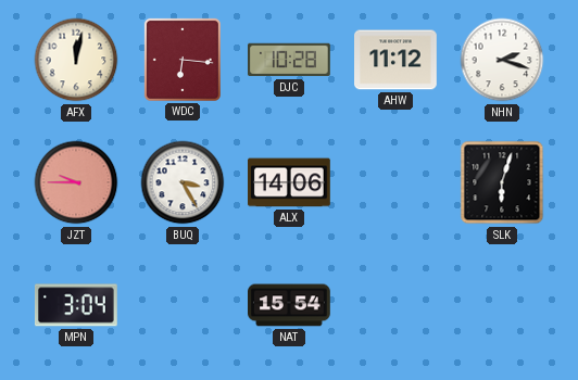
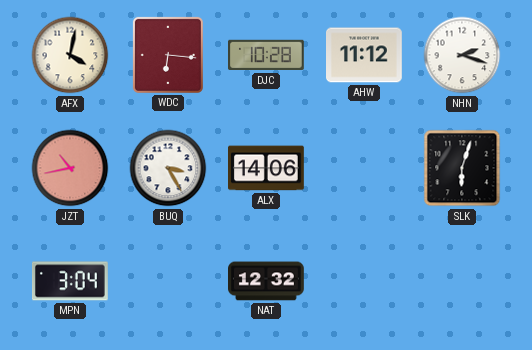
AFX: 12:02 -> 4:02 (70, 55)
JZT: 9:45 -> 10:43 (70, 168)
NAT: 15:54 -> 12:32 (267, 281)
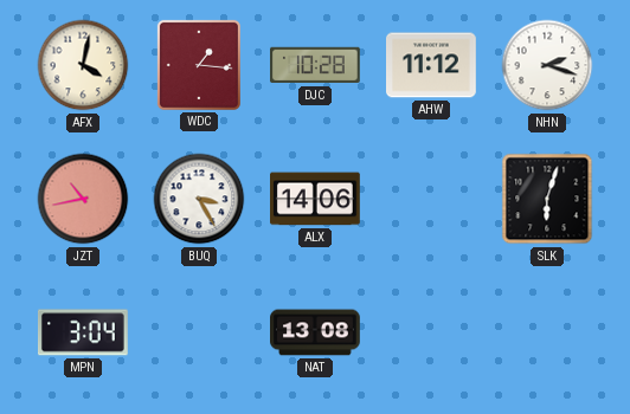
WDC: 6:16 -> 1:16 (199, 65)
NAT: 12:32 -> 13:08 (316, 332)
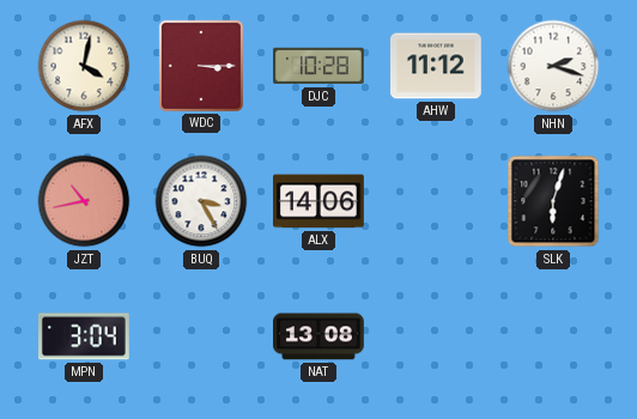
WDC: 1:16 -> 3:15 (201, 66)
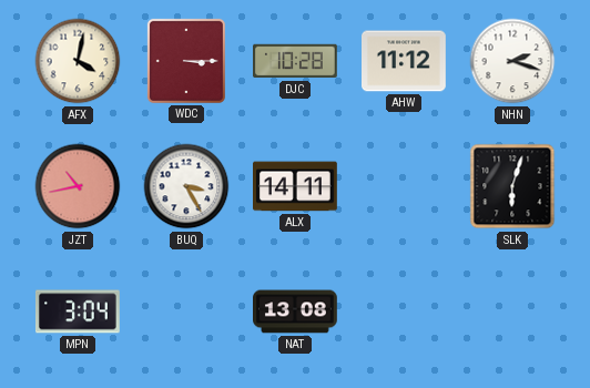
ALX: 14:06 -> 14:11 (296, 186)
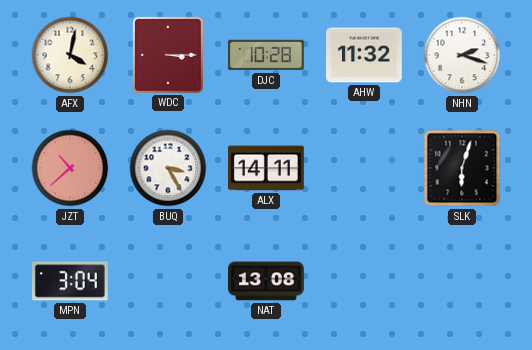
AHW: 11:12 -> 11:32 (365, 55)
JZT: 10:43 -> 10:38 (70, 168)
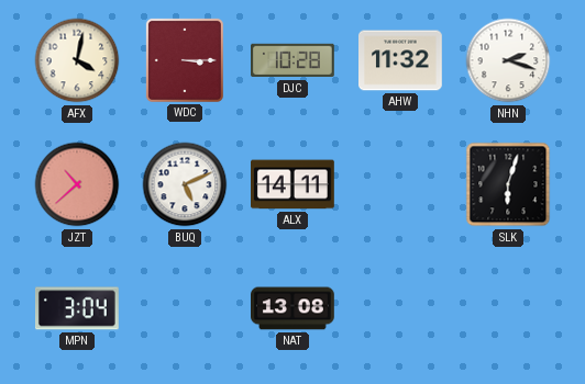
BUQ: 3:25 -> 5:11 (185, 184)
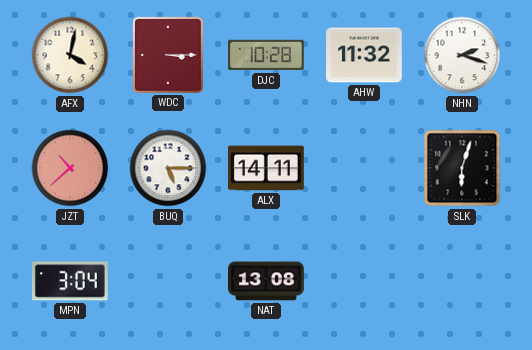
BUQ: 5:11 -> 5:15 (168, 168)
